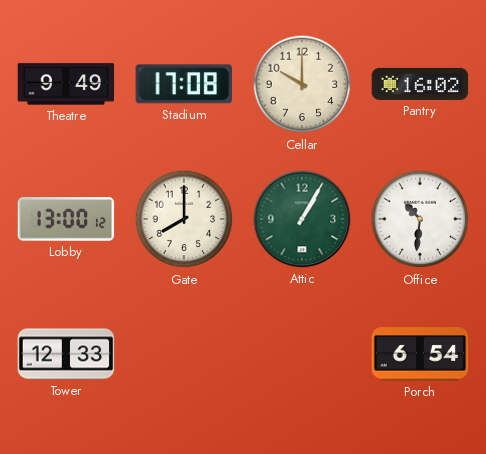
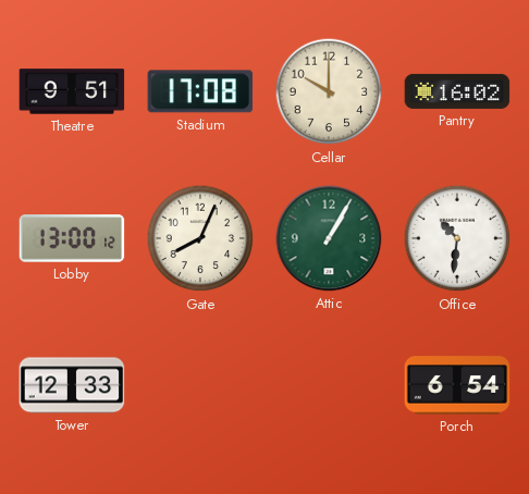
Theatre: 9:49 -> 9:51 (72, 91)
Gate: 8:00 -> 8:04 (200, 238)
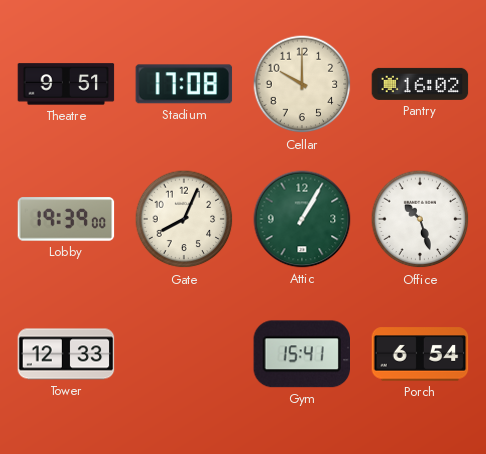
Lobby: 13:00 -> 19:39 (66, 219)
Office: 10:31 -> 10:27 (420, 219)
Gym: none -> 15:41 (302, 354)
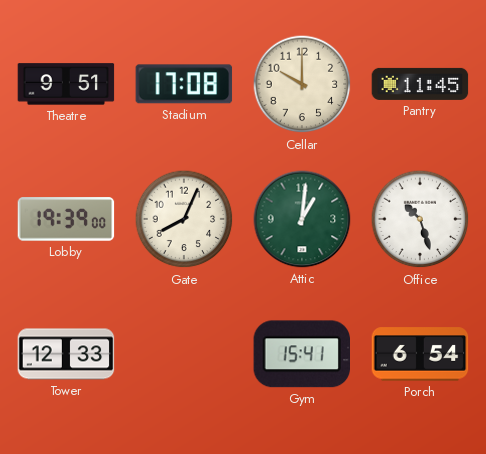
Pantry: 16:02 -> 11:45 (420, 84)
Attic: 1:05 -> 1:01 (302, 219)
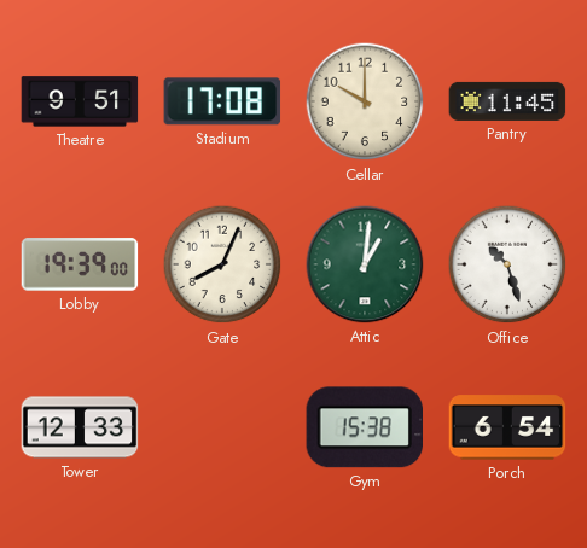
Gym: 15:41 -> 15:38 (365, 427)
